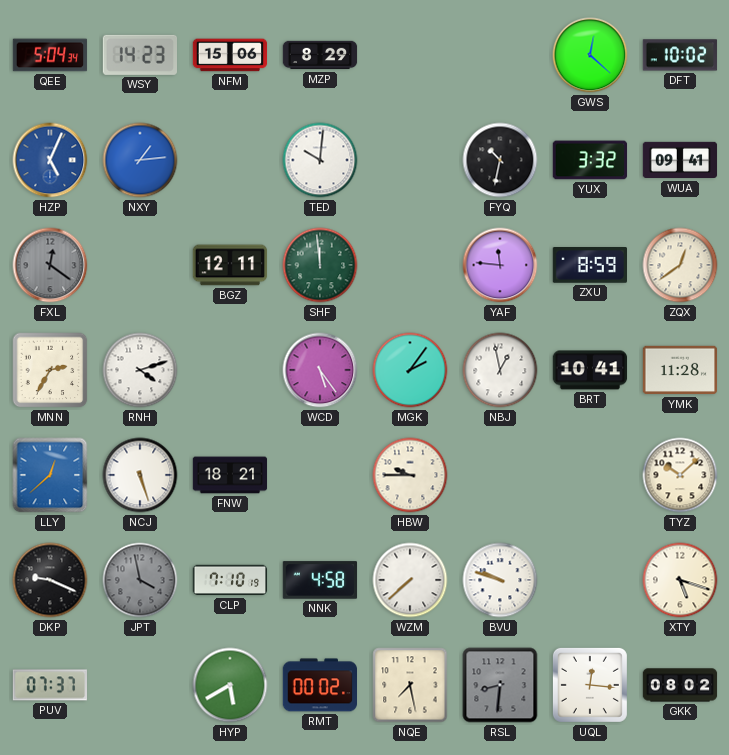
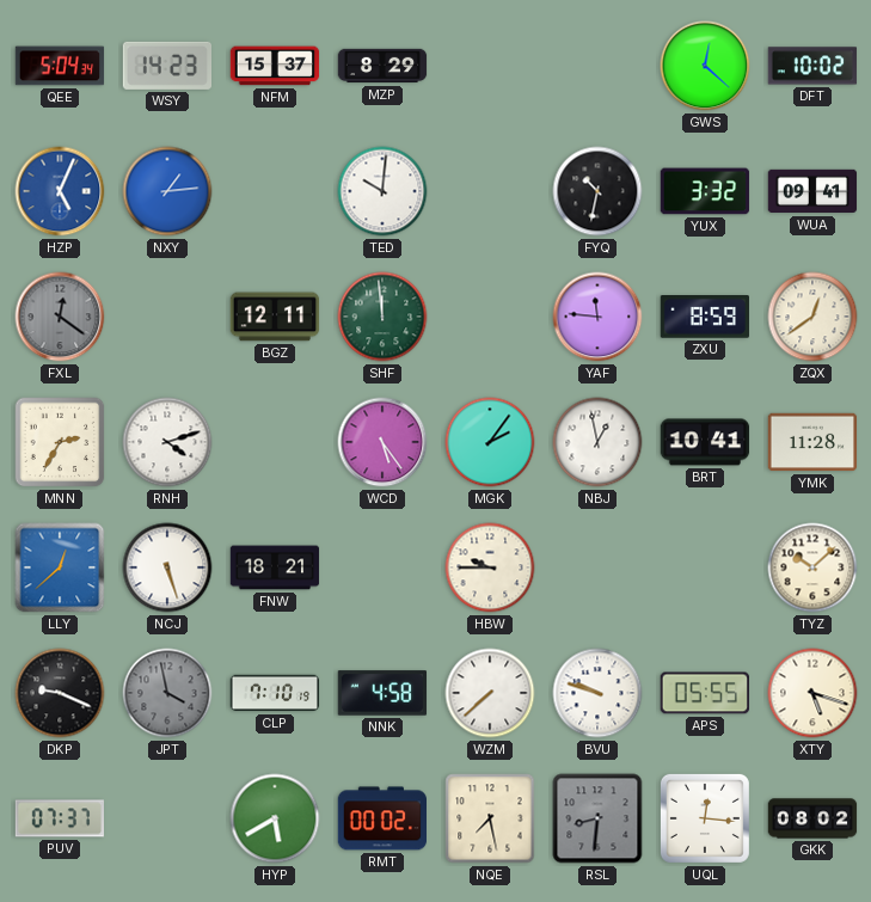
NFM: 15:06 -> 15:37 (275, 66)
APS: none -> 05:55 (704, 693)
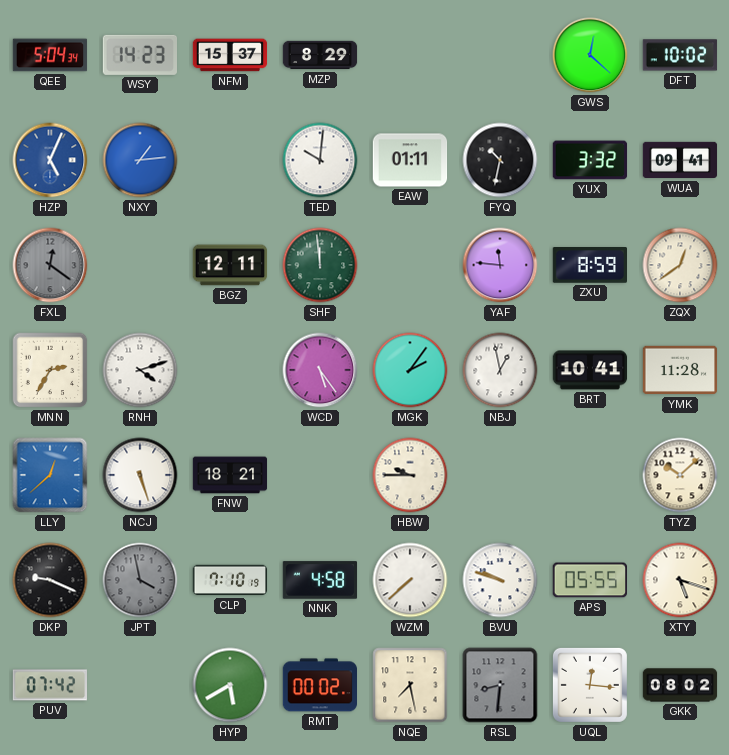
EAW: none -> 01:11 (410, 160)
PUV: 07:37 -> 07:42 (49, 685)
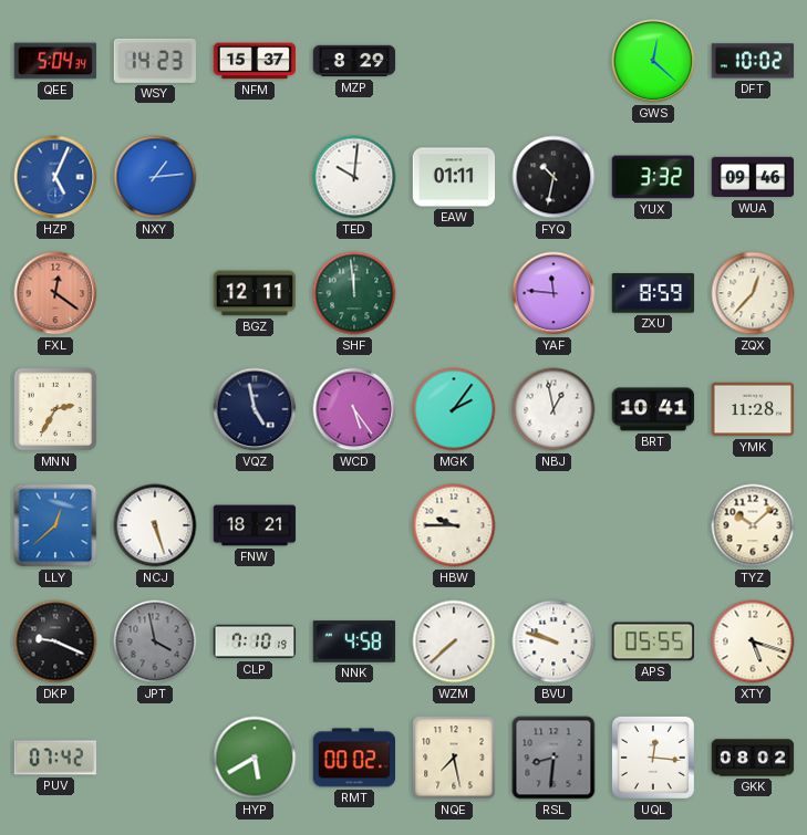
WUA: 09:41 -> 09:46 (753, 177)
FXL dial: grey -> salmon (55, 293)
ZQX: 12:39 -> 12:37 (753, 293)
RNH: 4:12 -> none (140, 370)
VQZ: none -> 4:58 (255, 409)
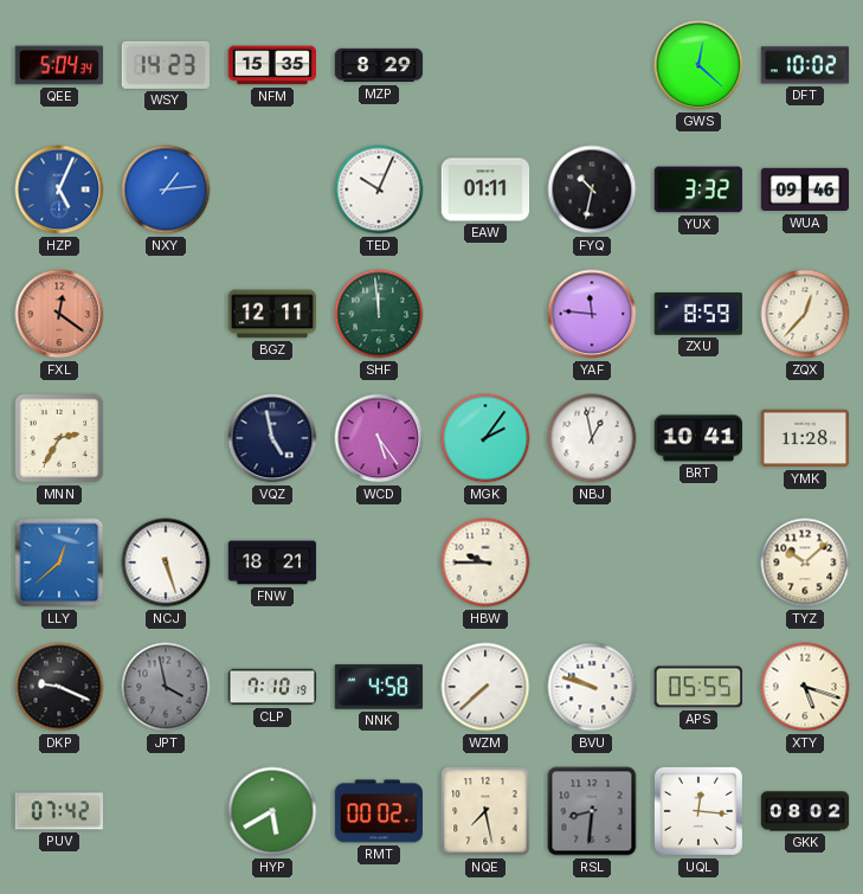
NFM: 15:37 -> 15:35 (272, 65)
TED: 10:01 -> 10:04 (379, 189)
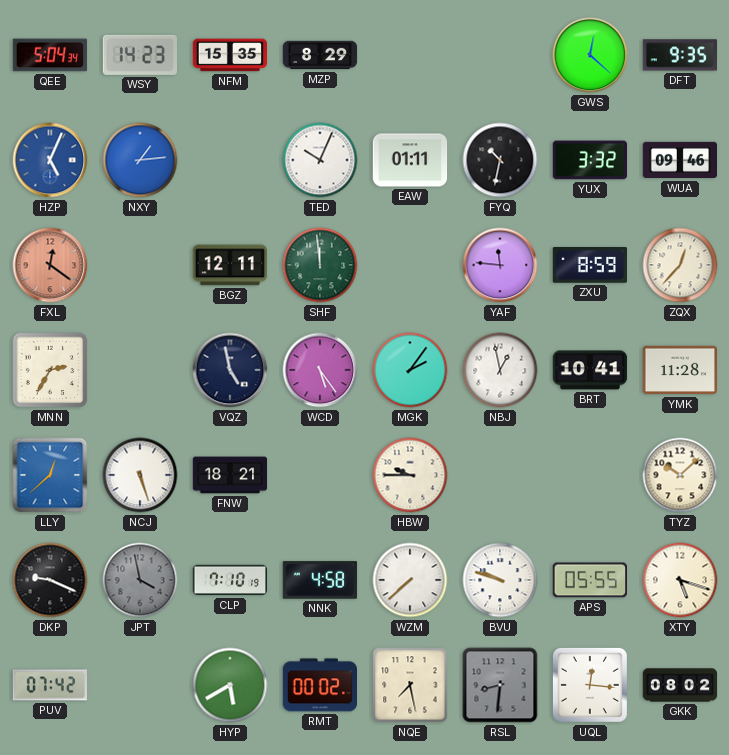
DFT: 10:02 -> 9:35 (680, 55)
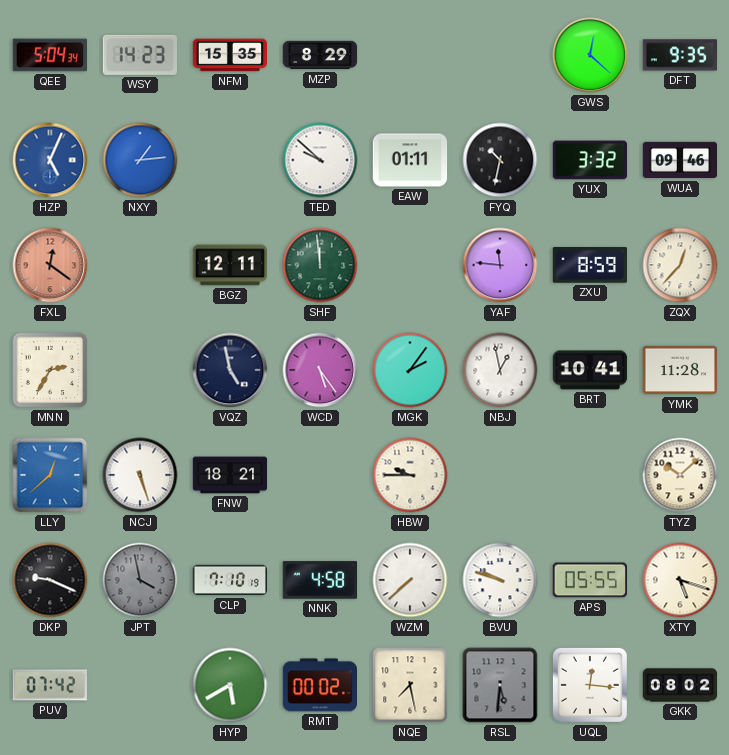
TED: 10:04 -> 9:52 (320, 160)
RSL: 8:31 -> 5:31 (500, 685)
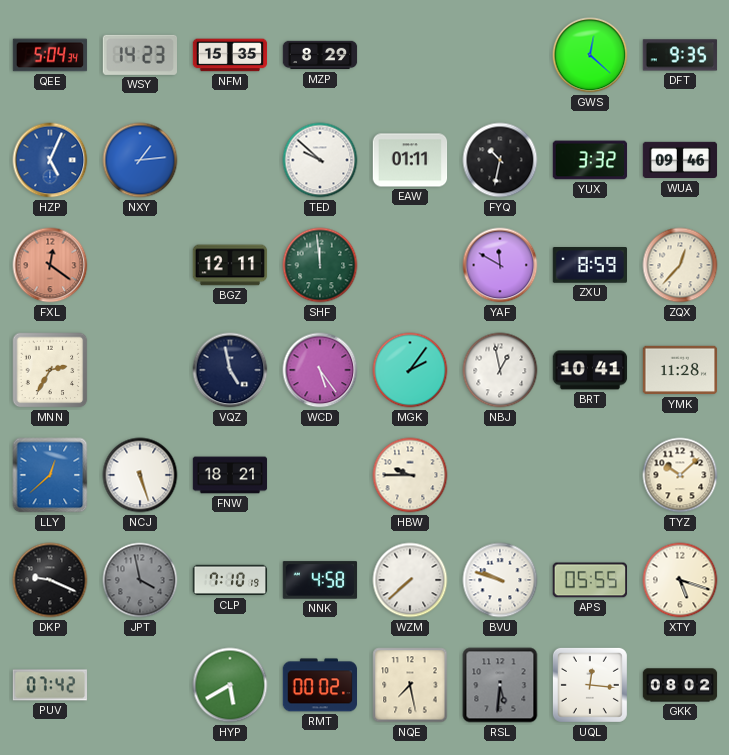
YAF: 11:46 -> 11:50 (500, 265)
